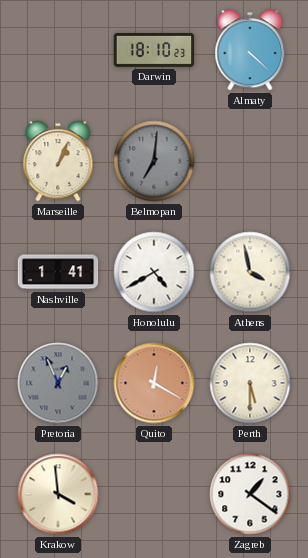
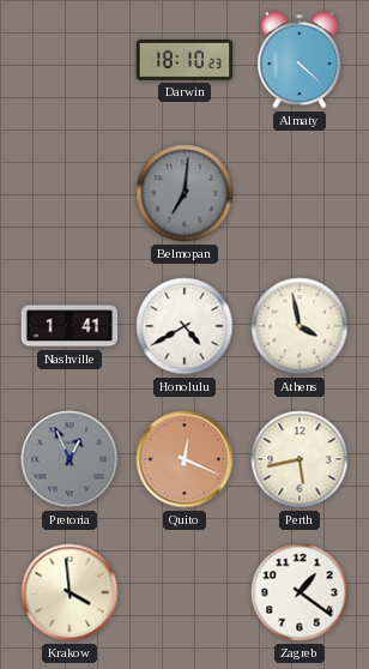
Marseille: 1:04 -> none (58, 161)
Quito: 12:20 -> 12:19 (184, 459)
Perth: 5:30 -> 5:43 (300, 459)
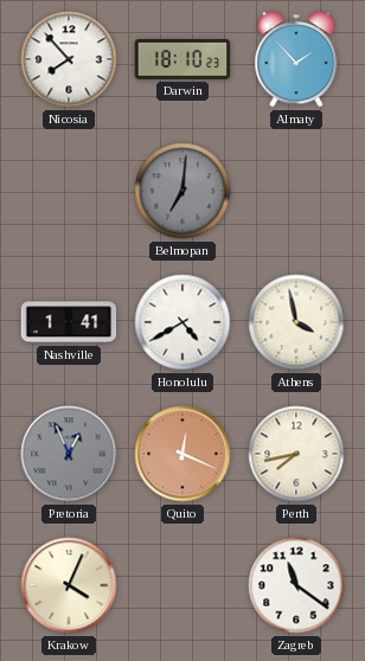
Nicosia: none -> 7:53 (69, 59)
Almaty: 4:22 -> 1:53 (296, 59)
Perth: 5:43 -> 7:43 (296, 454)
Krakow: 3:59 -> 4:04 (69, 585)
Zagreb: 1:21 -> 11:21 (296, 585)
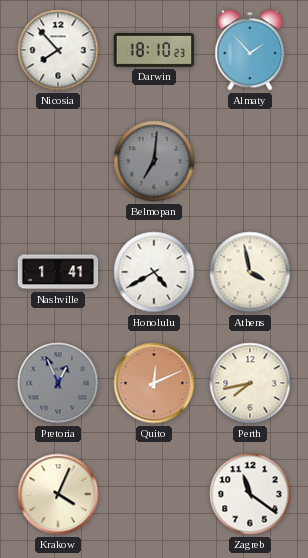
Quito: 12:19 -> 12:11 (154, 383)
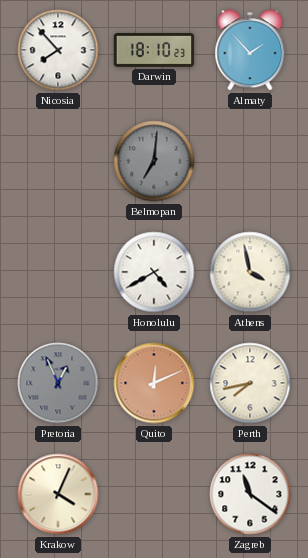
Nashville: 1:41 -> none (58, 272)
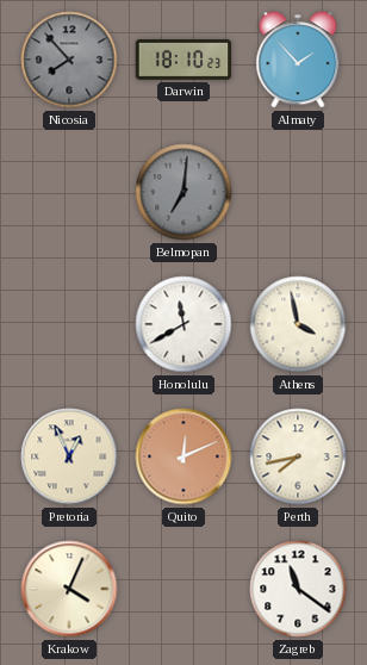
Nicosia dial: white -> grey (69, 60)
Honolulu: 4:40 -> 11:40 (183, 324)
Pretoria dial: grey -> cream (69, 456)
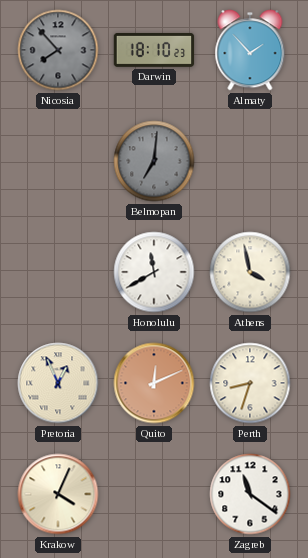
Perth: 7:43 -> 8:33 (250, 383)
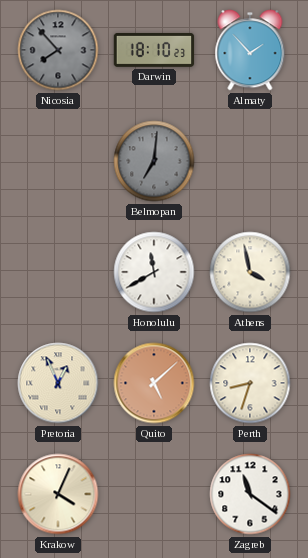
Quito: 12:11 -> 5:08 (154, 383)
